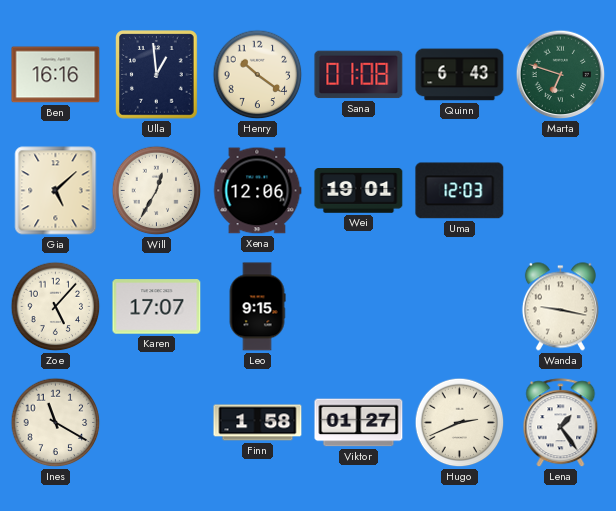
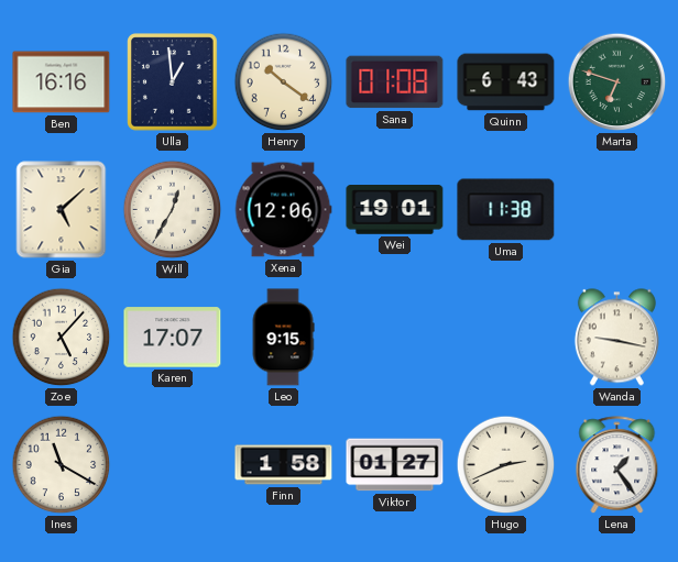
Uma: 12:03 -> 11:38 (506, 210)
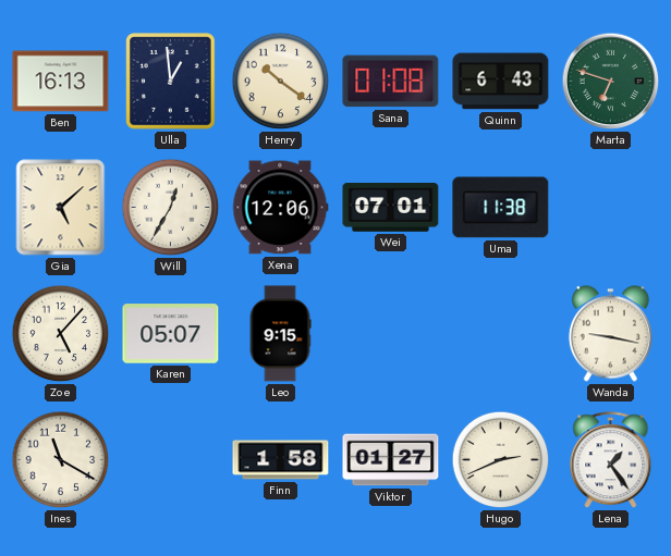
Ben: 16:16 -> 16:13 (61, 82)
Wei: 19:01 -> 07:01 (391, 208)
Karen: 17:07 -> 05:07 (171, 334)
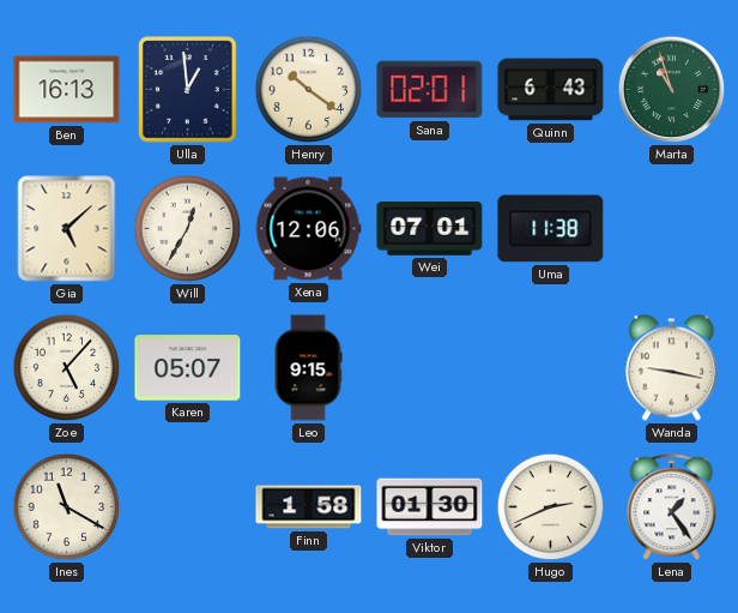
Sana: 01:08 -> 02:01 (430, 90)
Marta: 6:48 -> 10:57 (672, 90)
Viktor: 01:27 -> 01:30 (430, 507)
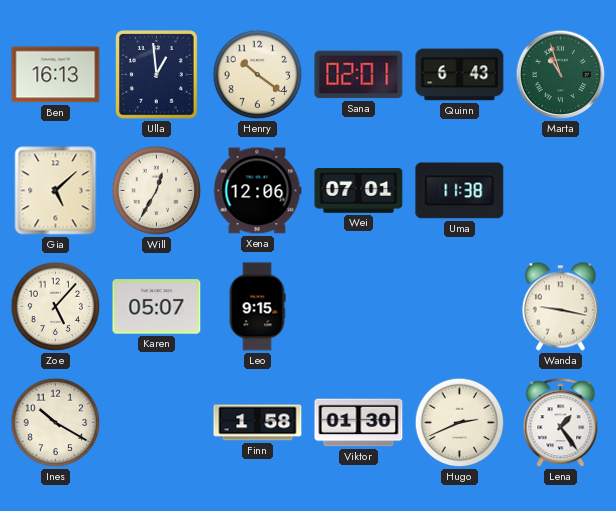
Ines: 11:20 -> 10:20 (56, 423)
